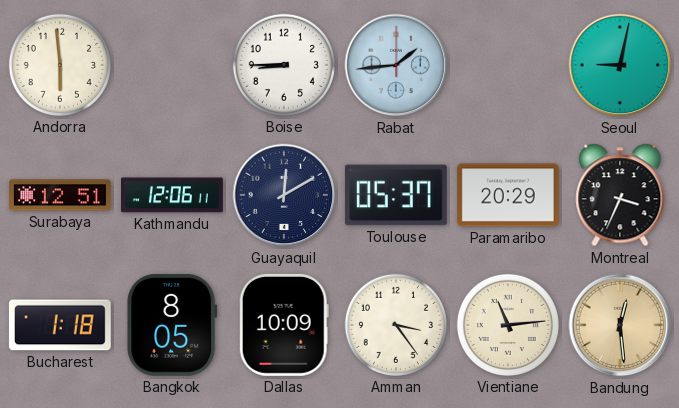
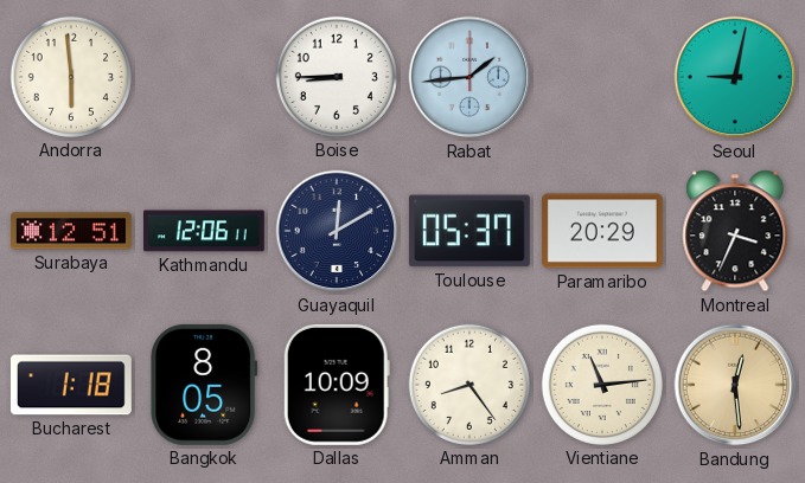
Amman: 3:24 -> 8:24 (469, 385)
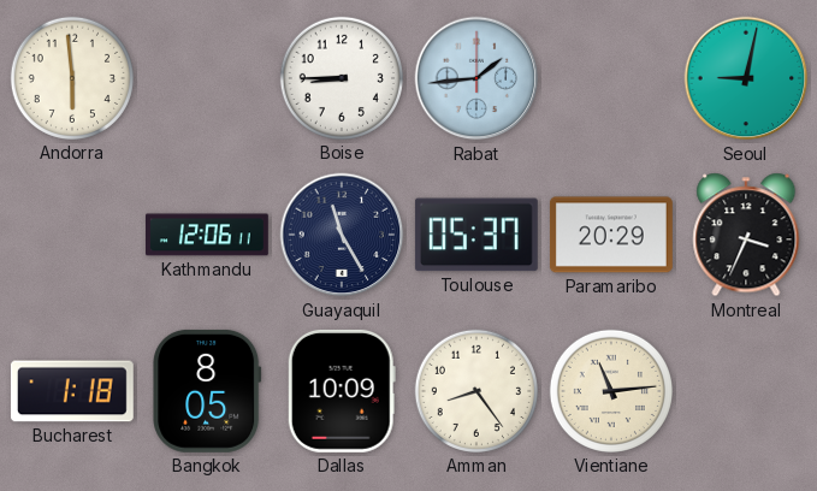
Surabaya: 12:51 -> none (71, 231)
Guayaquil: 12:10 -> 11:25 (342, 235)
Bandung: 12:29 -> none (735, 385)
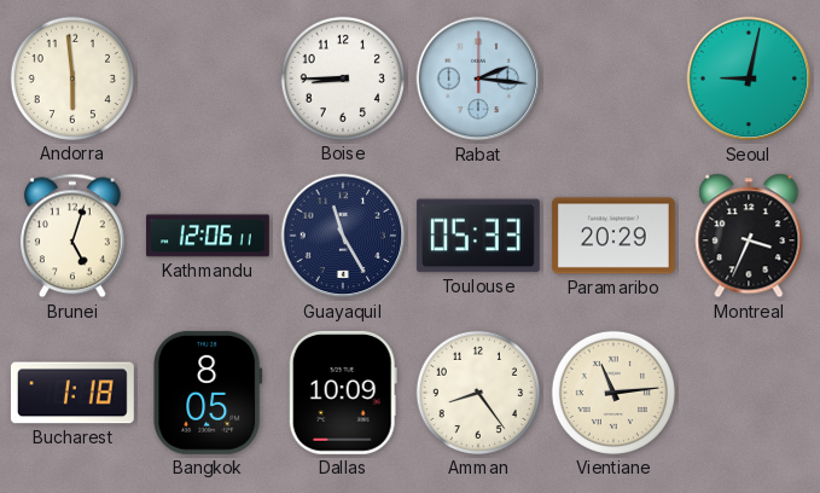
Rabat: 1:44 -> 2:16 (478, 79)
Brunei: none -> 5:03 (72, 236)
Toulouse: 05:37 -> 05:33 (478, 236)
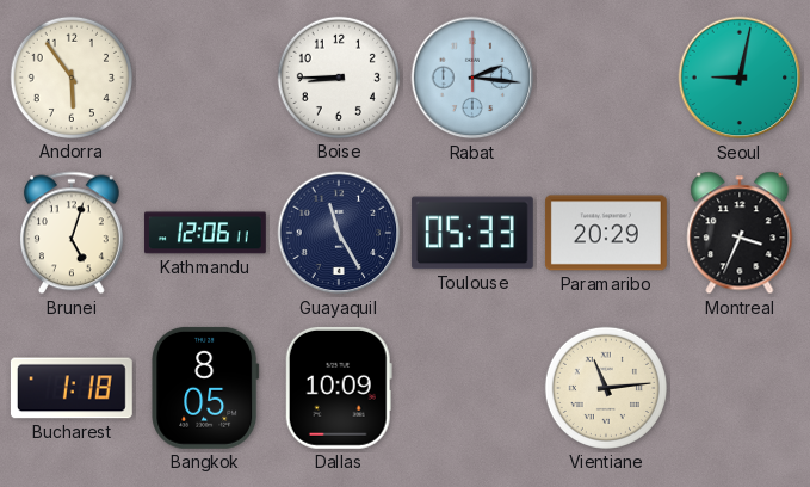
Andorra: 5:59 -> 5:54 (72, 78)
Amman: 8:24 -> none (478, 393)
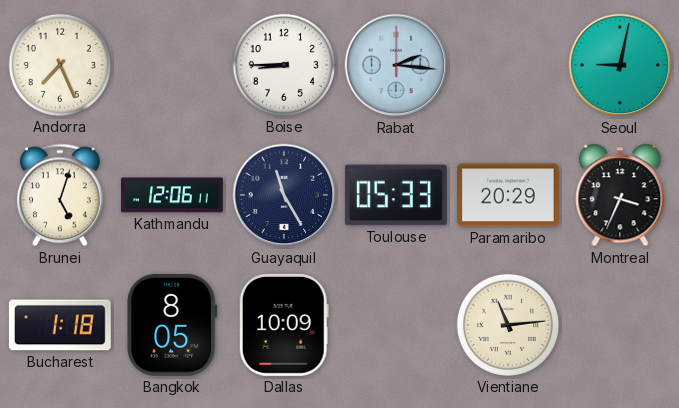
Andorra: 5:54 -> 7:26 (60, 65)
